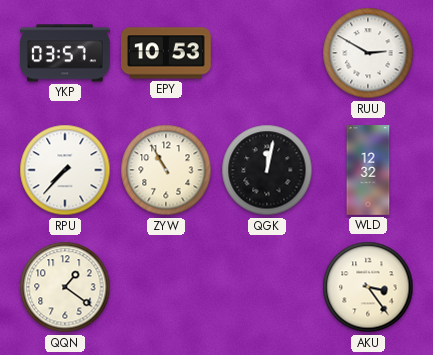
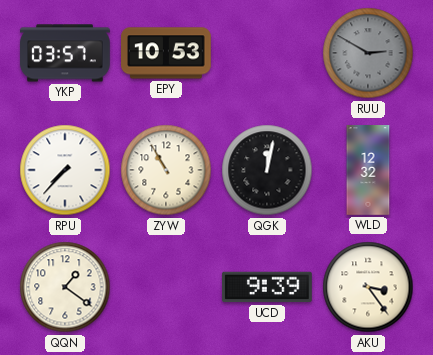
RUU dial: white -> grey (368, 53)
UCD: none -> 9:39 (268, 287)
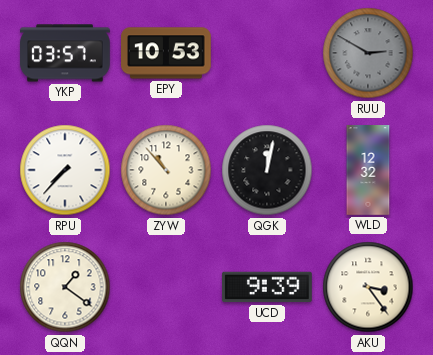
ZYW: 10:55 -> 10:53 (166, 170)
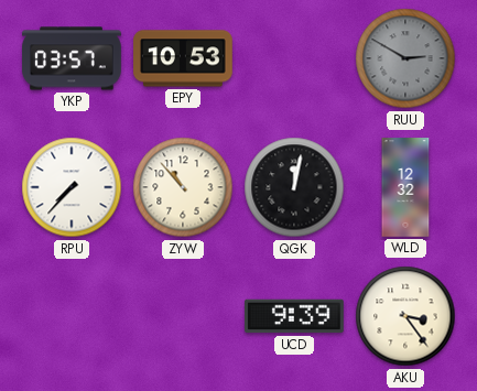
QQN: 1:21 -> none (65, 287)
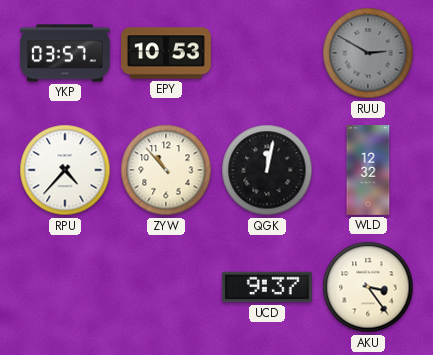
RPU: 7:37 -> 4:37 (65, 170)
UCD: 9:39 -> 9:37 (268, 287)
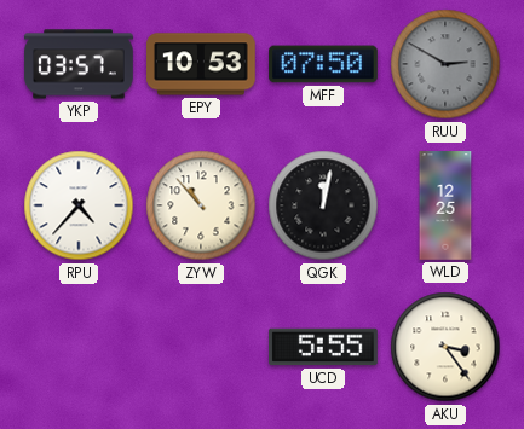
MFF: none -> 07:50 (324, 64)
WLD: 12:32 -> 12:25 (445, 205)
UCD: 9:37 -> 5:55 (324, 347)
